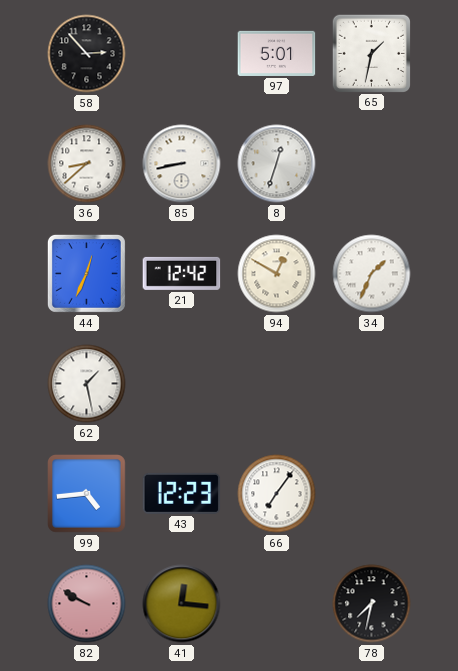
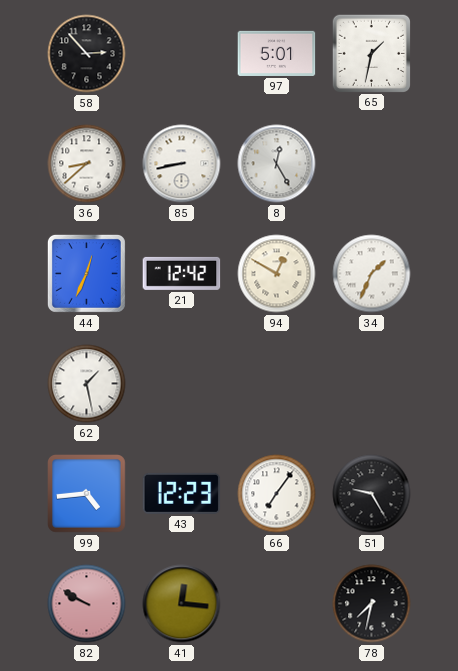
8: 12:33 -> 12:25 (277, 164)
51: none -> 9:25 (372, 494)
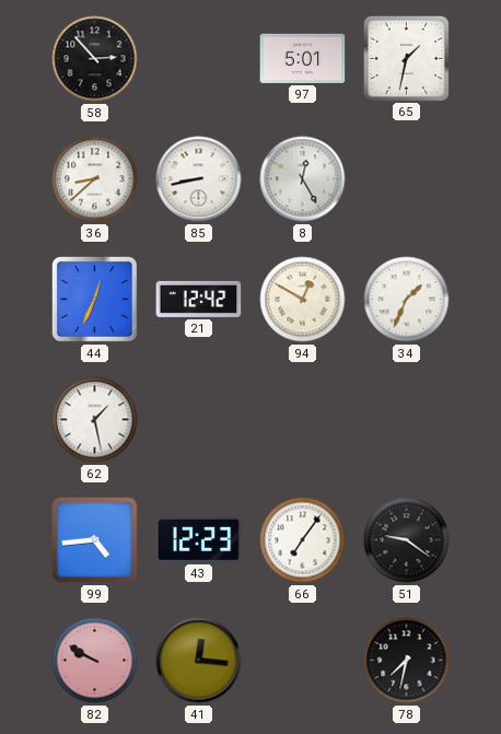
51: 9:25 -> 9:21 (407, 540)
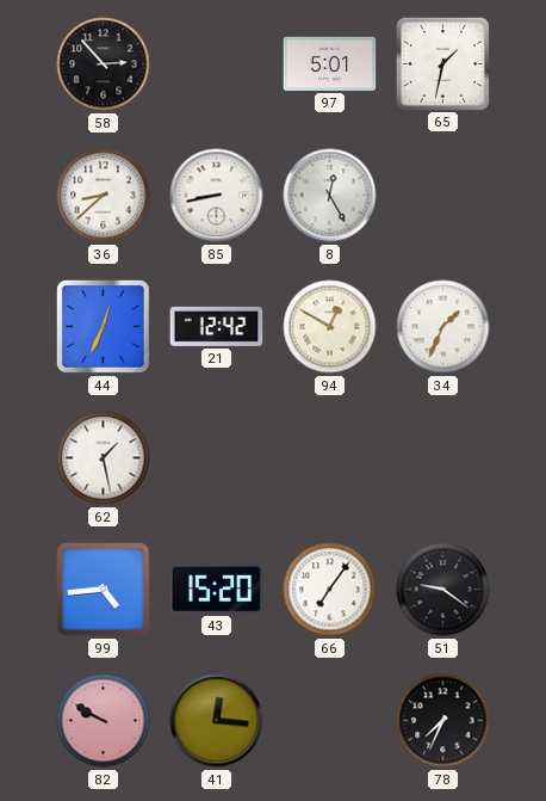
43: 12:23 -> 15:20 (217, 589)
78: 7:32 -> 7:34 (443, 721)
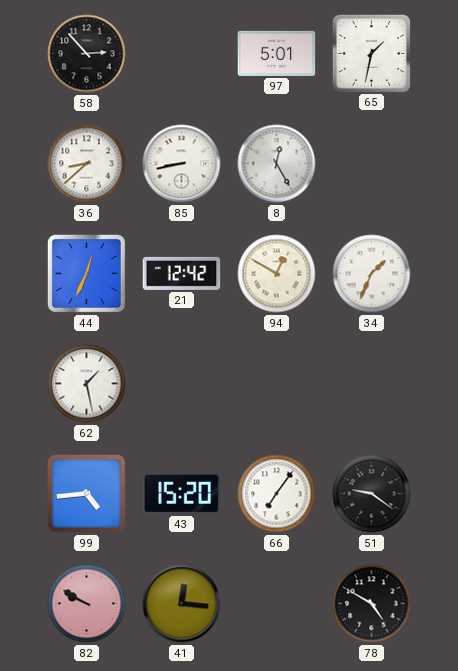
78: 7:34 -> 4:50 (372, 604)
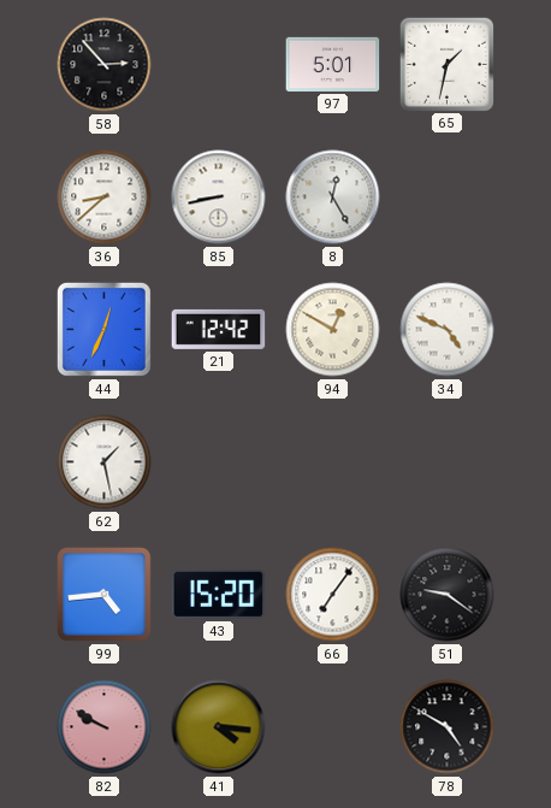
34: 1:34 -> 4:49 (448, 330)
41: 12:16 -> 4:16 (219, 727)
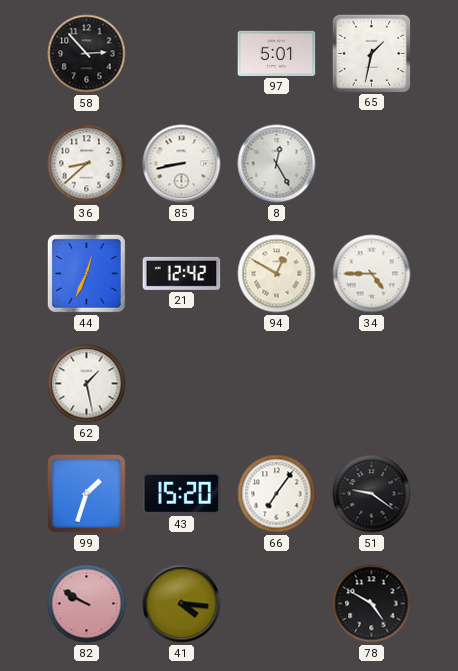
34: 4:49 -> 4:45 (372, 274)
99: 4:44 -> 1:33 (87, 494)
